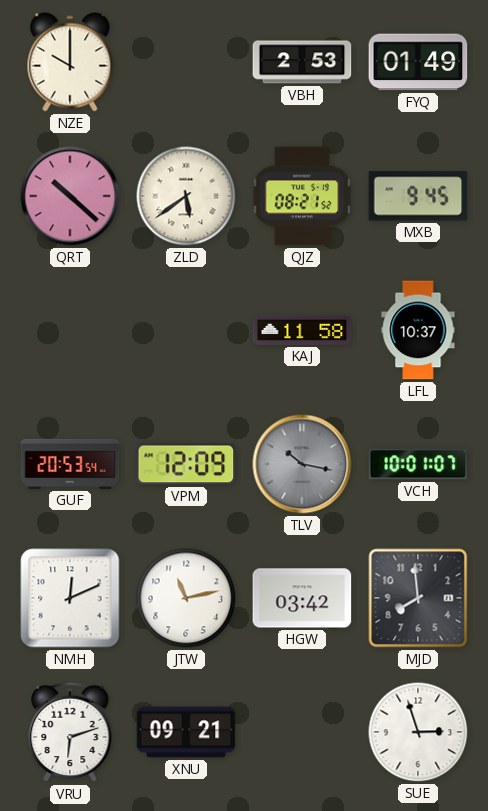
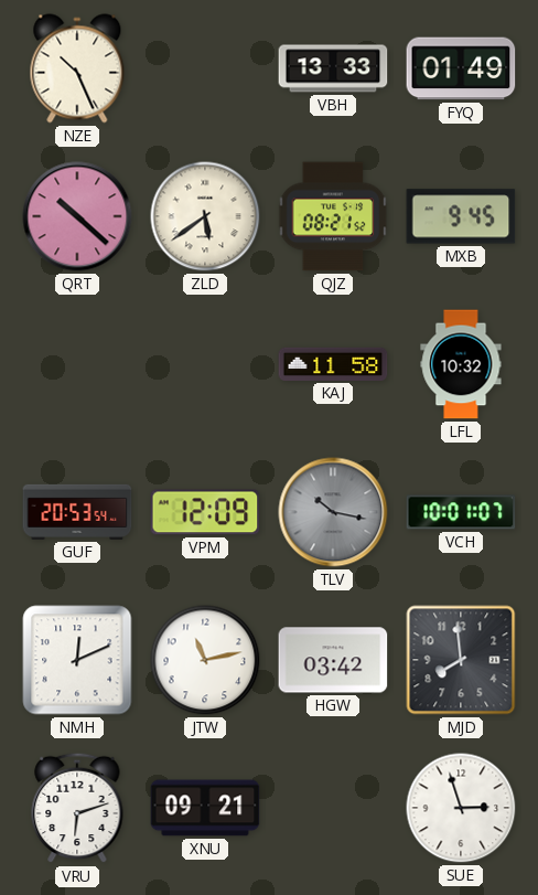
NZE: 10:00 -> 10:26 (77, 68)
VBH: 2:53 -> 13:33 (333, 68)
LFL: 10:37 -> 10:32 (461, 364)
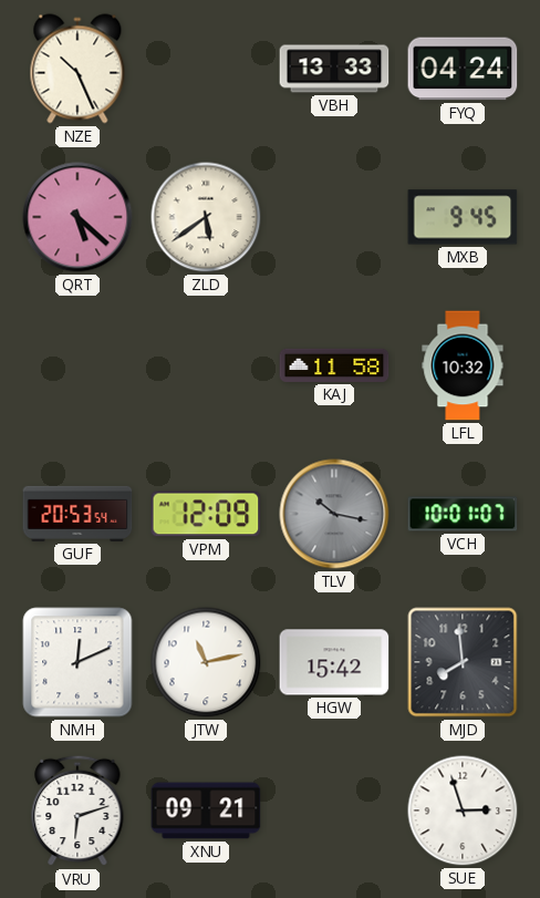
FYQ: 01:49 -> 04:24 (463, 69)
QRT: 10:22 -> 5:22 (77, 217)
QJZ: 08:21 -> none (333, 216)
HGW: 03:42 -> 15:42 (334, 662)
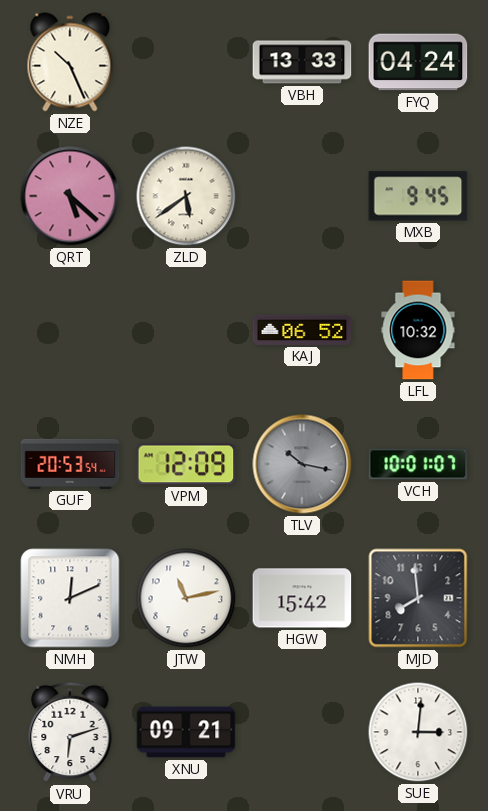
KAJ: 11:58 -> 06:52 (302, 330)
SUE: 2:57 -> 3:01 (418, 732)
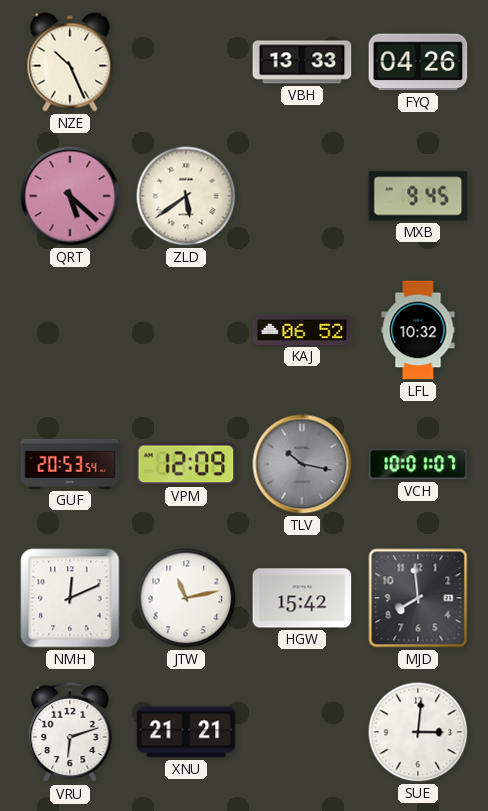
FYQ: 04:24 -> 04:26 (418, 62)
XNU: 09:21 -> 21:21 (186, 732)
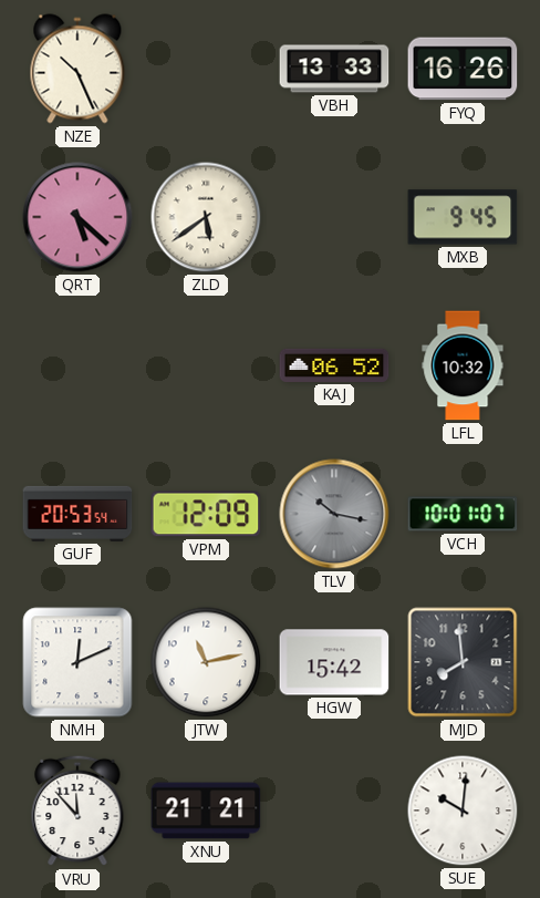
FYQ: 04:26 -> 16:26 (463, 69)
VRU: 6:12 -> 11:53 (77, 811)
SUE: 3:01 -> 10:01 (463, 811)
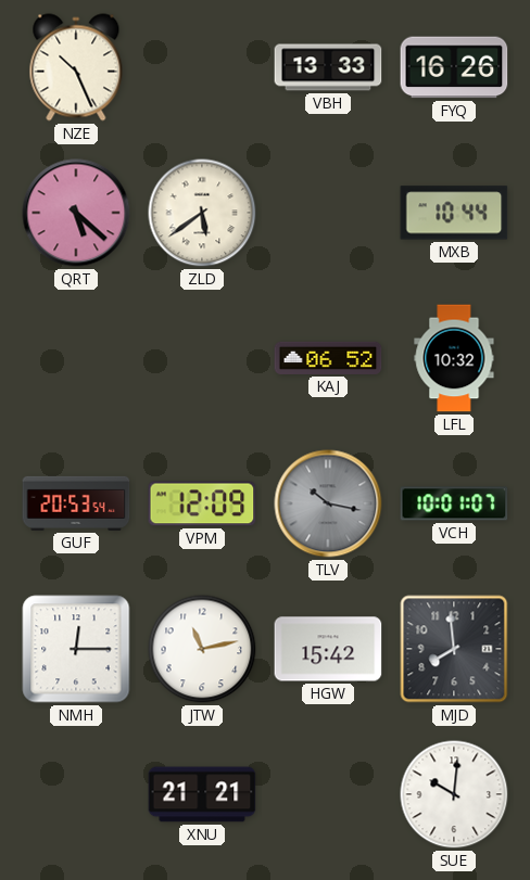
MXB: 9:45 -> 10:44 (454, 213)
NMH: 12:11 -> 12:15 (76, 649)
VRU: 11:53 -> none (77, 811)
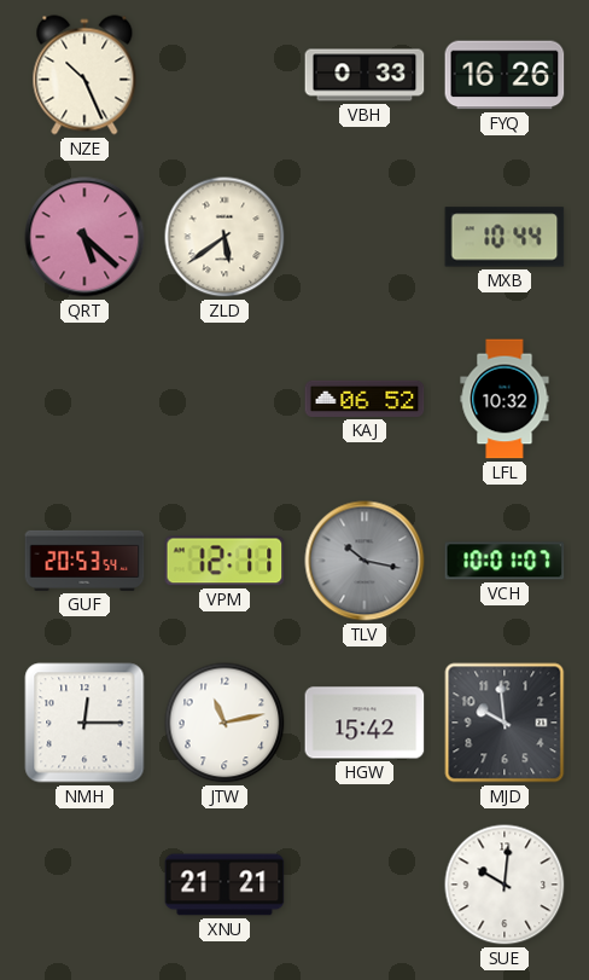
VBH: 13:33 -> 0:33 (365, 75)
VPM: 12:09 -> 12:11 (224, 561)
MJD: 7:59 -> 9:59 (505, 723)
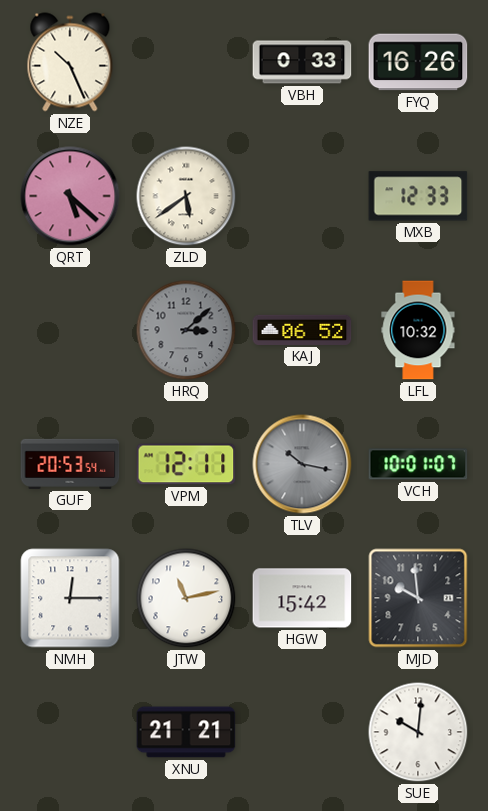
MXB: 10:44 -> 12:33 (418, 196)
HRQ: none -> 3:08 (186, 330)
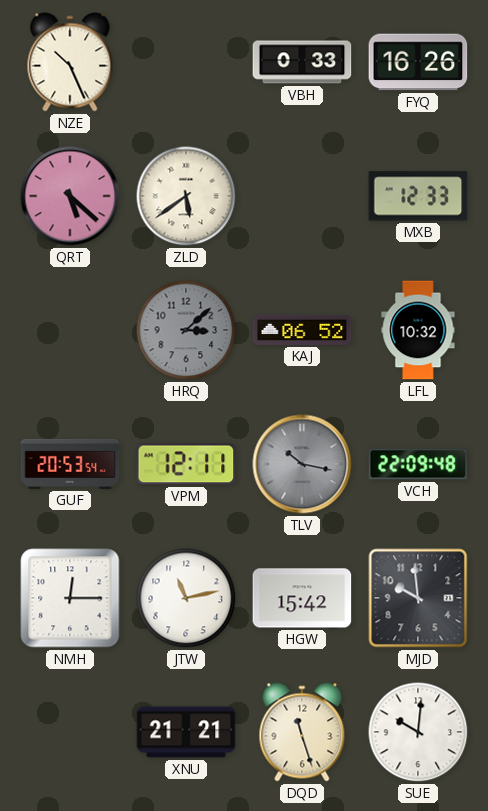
VCH: 10:01 -> 22:09 (418, 464)
DQD: none -> 11:27 (302, 732)
